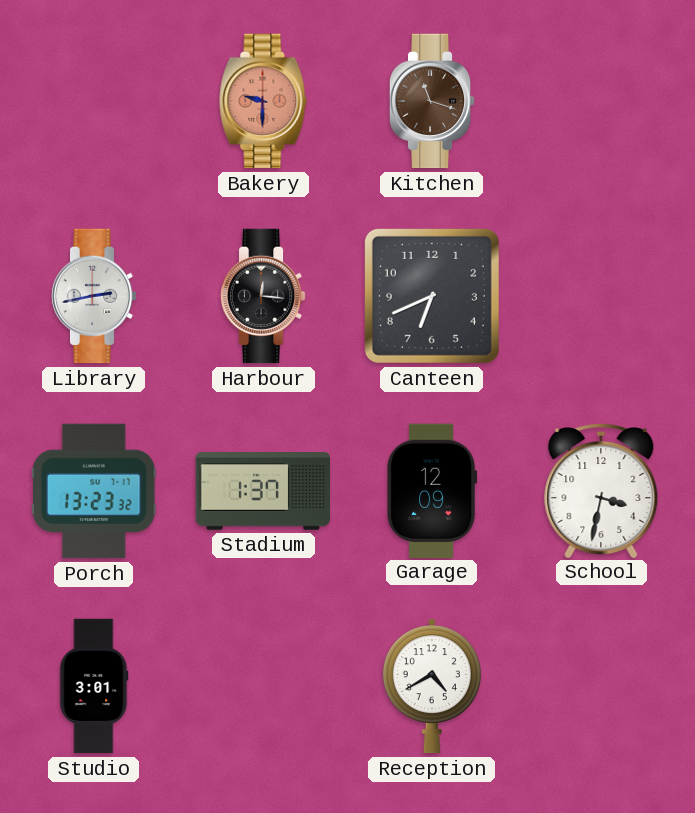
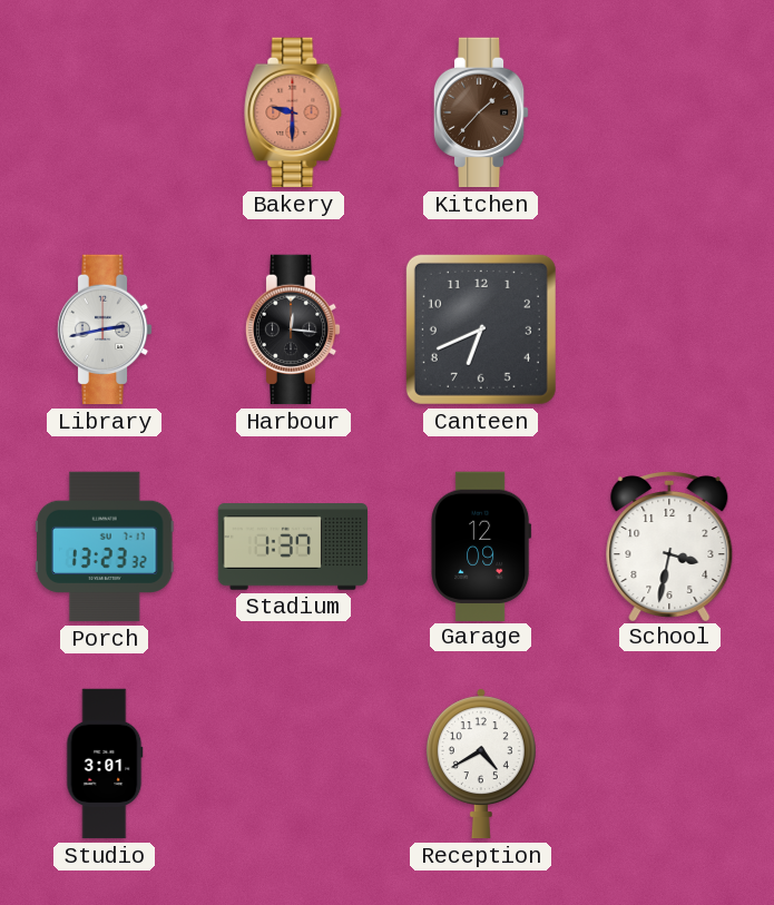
Kitchen: 11:18 -> 1:37 (481, 112)
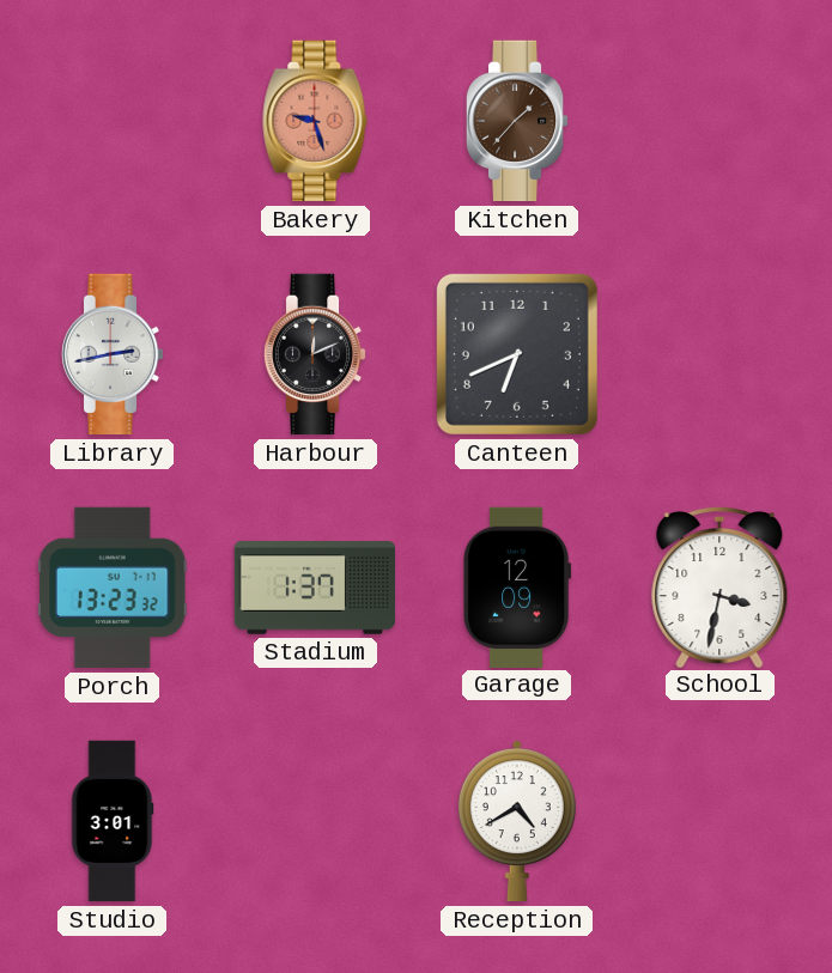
Bakery: 9:30 -> 9:27 (315, 121)
Harbour: 12:16 -> 12:11 (315, 354)
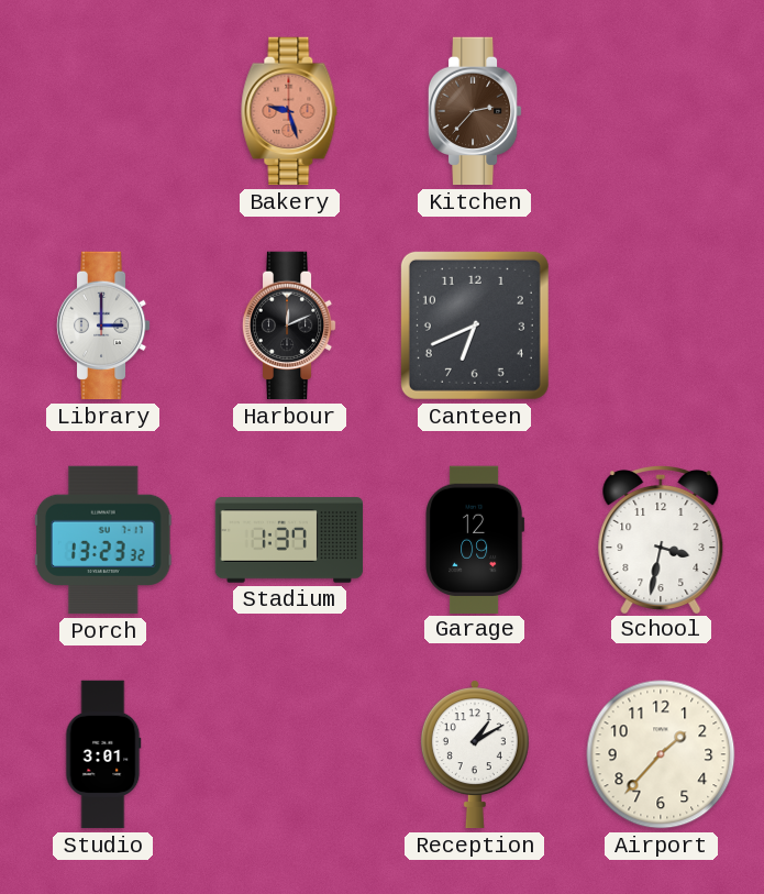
Kitchen: 1:37 -> 2:37 (475, 111)
Library: 2:43 -> 3:00 (103, 325)
Reception: 4:40 -> 1:10 (475, 754)
Airport: none -> 1:37 (661, 754)
